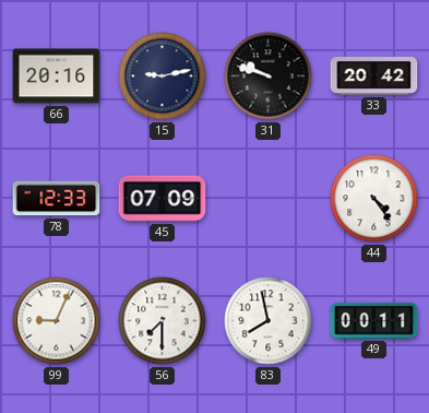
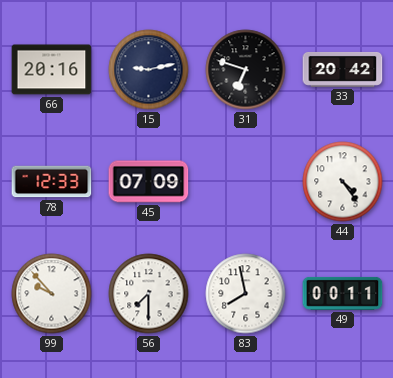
31: 9:48 -> 6:48 (246, 70)
99: 9:04 -> 9:53 (52, 294)
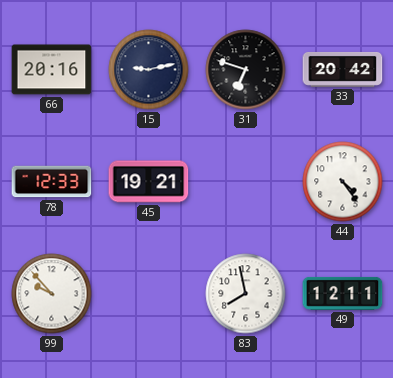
45: 07:09 -> 19:21 (149, 182)
56: 7:30 -> none (149, 294)
49: 00:11 -> 12:11 (343, 293)
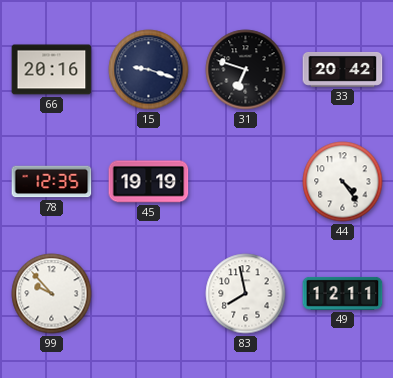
15: 9:13 -> 9:18 (149, 70)
78: 12:33 -> 12:35 (52, 182)
45: 19:21 -> 19:19 (149, 182)
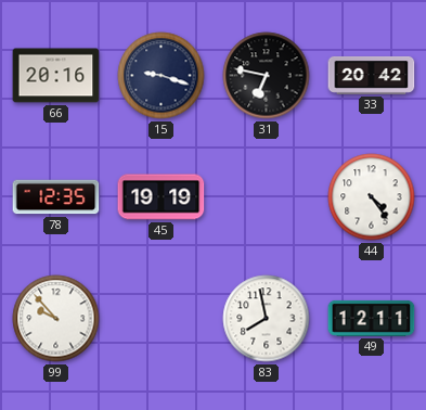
31: 6:48 -> 6:47 (267, 76)
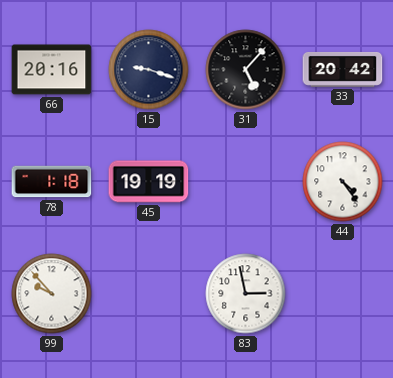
31: 6:47 -> 5:07 (246, 70)
78: 12:35 -> 1:18 (52, 182)
83: 7:58 -> 2:58 (246, 294)
49: 12:11 -> none (372, 318)
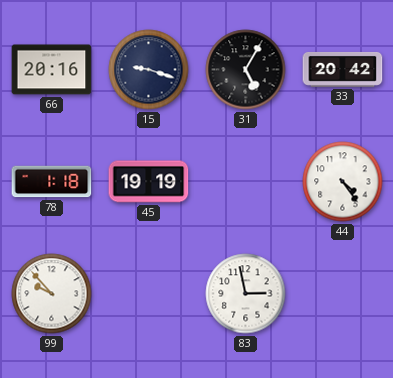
31: 5:07 -> 5:05 (246, 70)
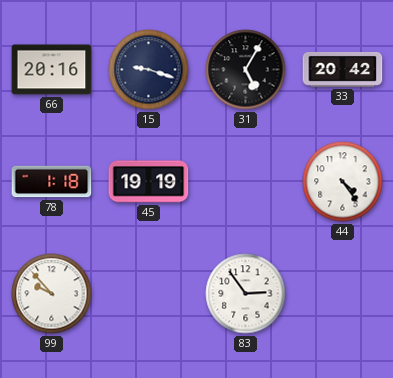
83: 2:58 -> 2:54 (246, 294)
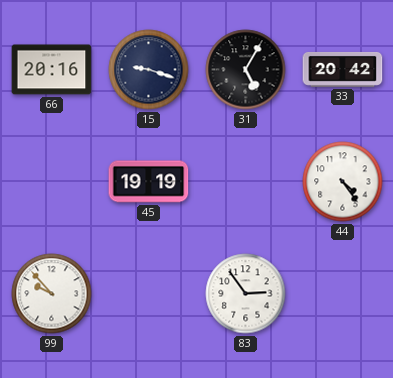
78: 1:18 -> none (52, 182)
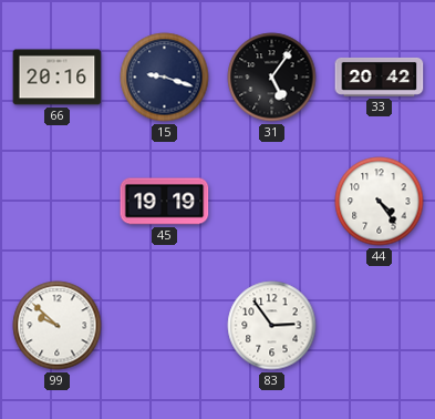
31: 5:05 -> 5:06 (272, 78)
99: 9:53 -> 9:52 (58, 326)
